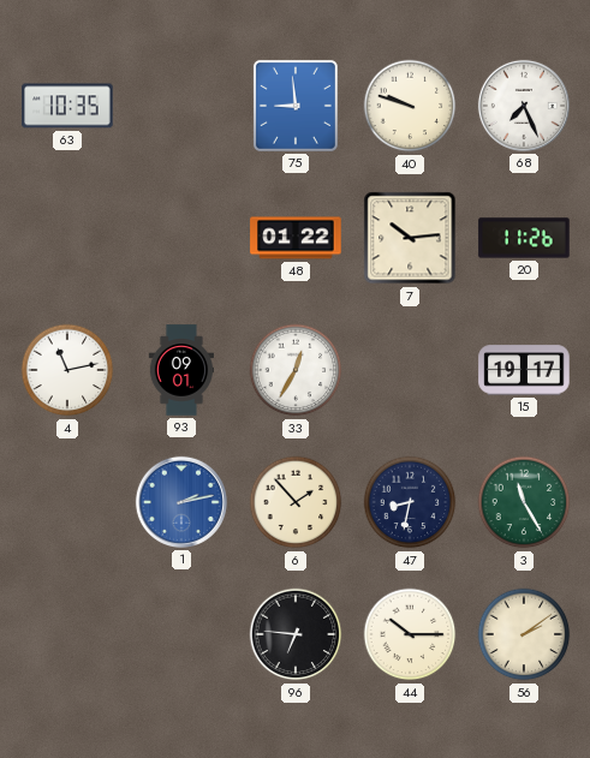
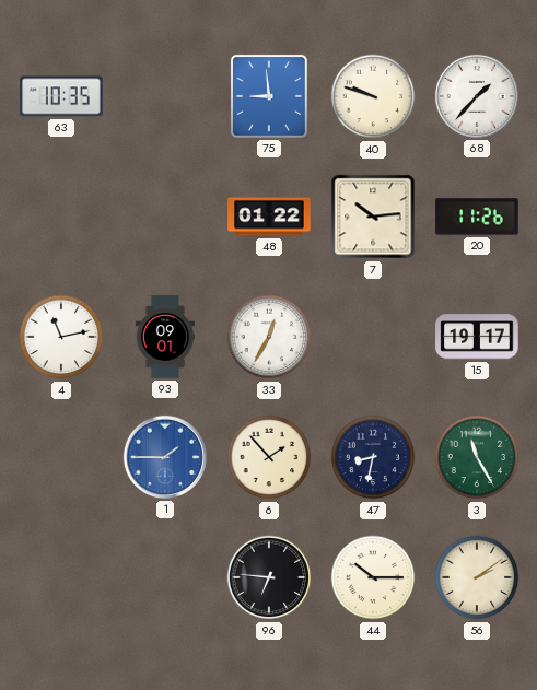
68: 7:26 -> 1:37 (477, 96)
1: 2:13 -> 1:45 (165, 457)
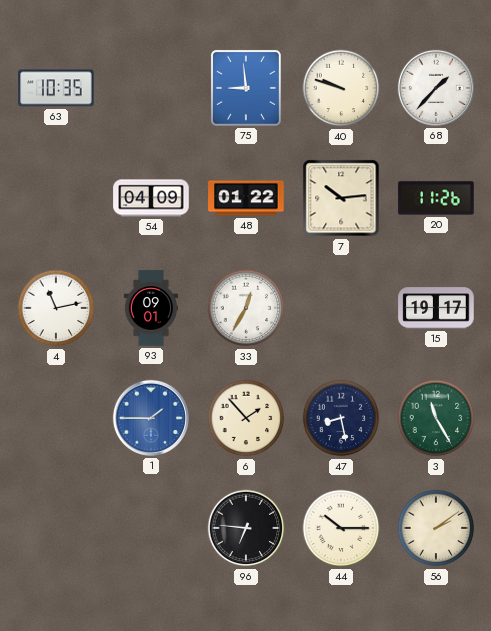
54: none -> 04:09 (151, 198)
47: 8:32 -> 8:28 (341, 418)
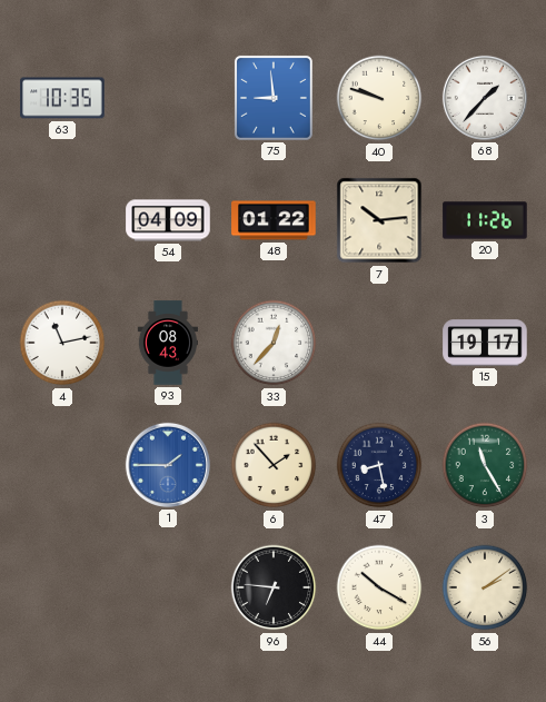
93: 09:01 -> 08:43 (167, 343)
33: 12:35 -> 12:37 (274, 343)
44: 10:15 -> 10:20 (379, 587)
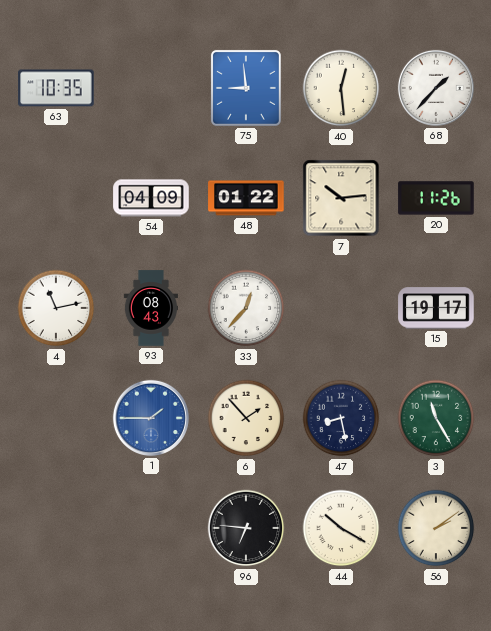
40: 9:48 -> 12:29 (341, 88)
